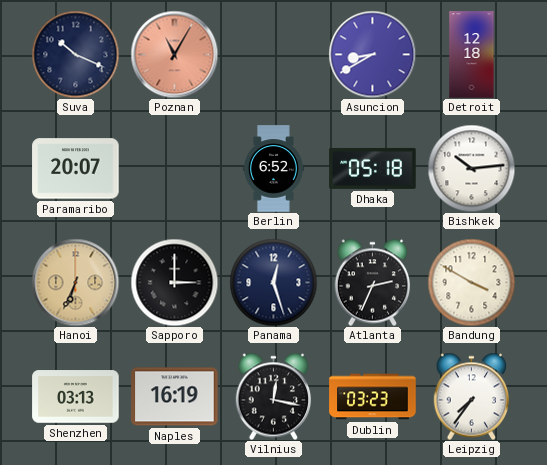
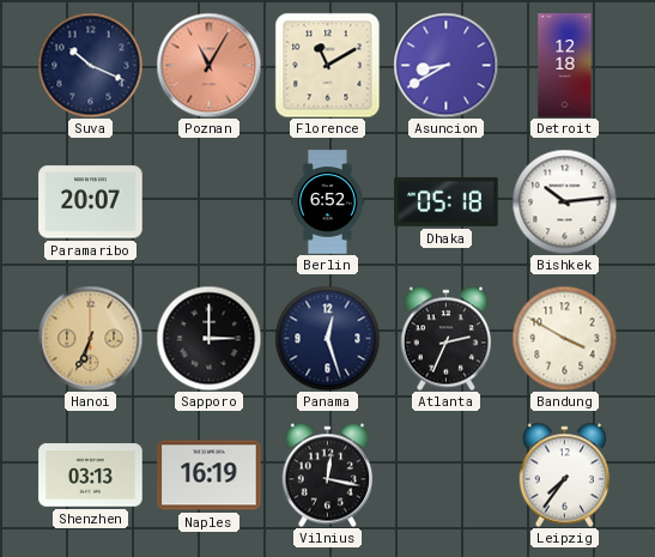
Florence: none -> 11:10 (327, 65)
Dublin: 03:23 -> none (373, 397)
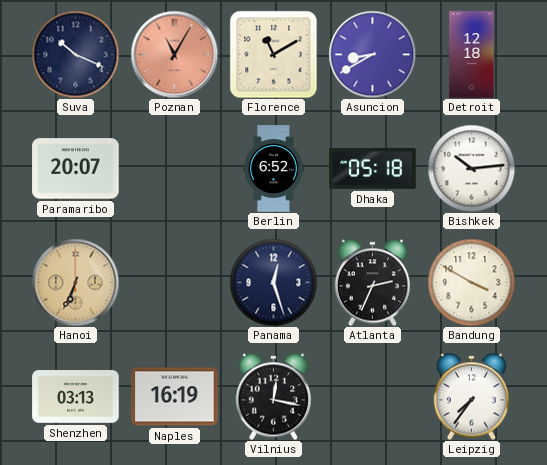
Sapporo: 3:00 -> none (208, 338)
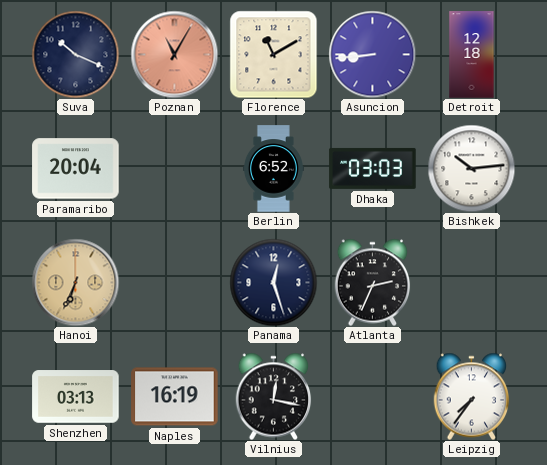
Asuncion: 8:40 -> 8:44 (372, 54)
Paramaribo: 20:07 -> 20:04 (76, 169)
Dhaka: 05:18 -> 03:03 (373, 168)
Bandung: 3:50 -> none (471, 282)
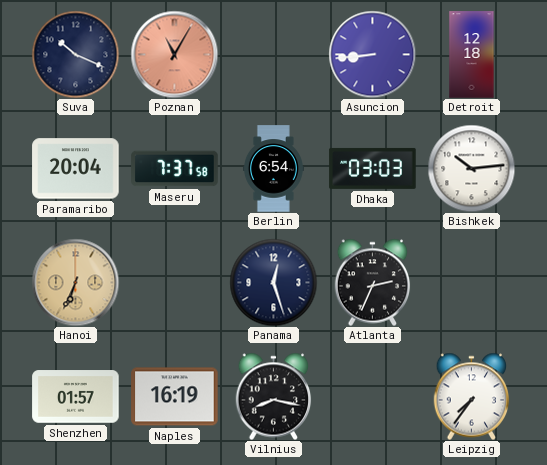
Florence: 11:10 -> none (273, 54)
Maseru: none -> 7:37 (175, 169)
Berlin: 6:52 -> 6:54 (273, 169)
Shenzhen: 03:13 -> 01:57 (76, 397)
Vilnius: 12:17 -> 8:17 (274, 396)
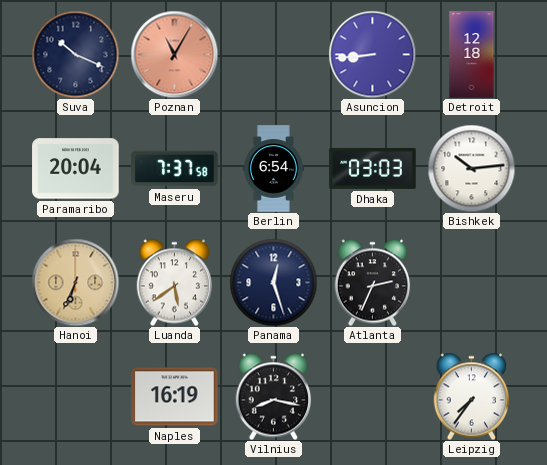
Luanda: none -> 5:39 (175, 282)
Shenzhen: 01:57 -> none (76, 397)
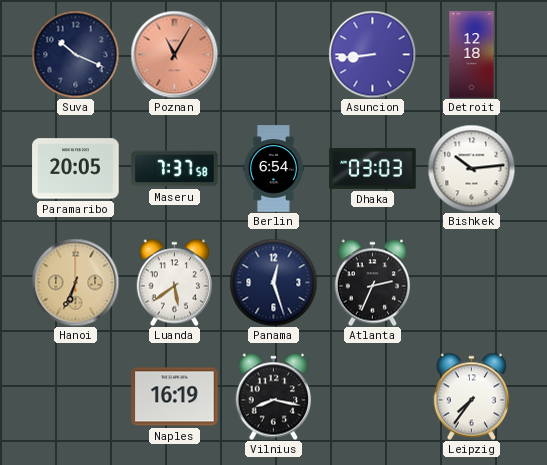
Paramaribo: 20:04 -> 20:05 (76, 169)
